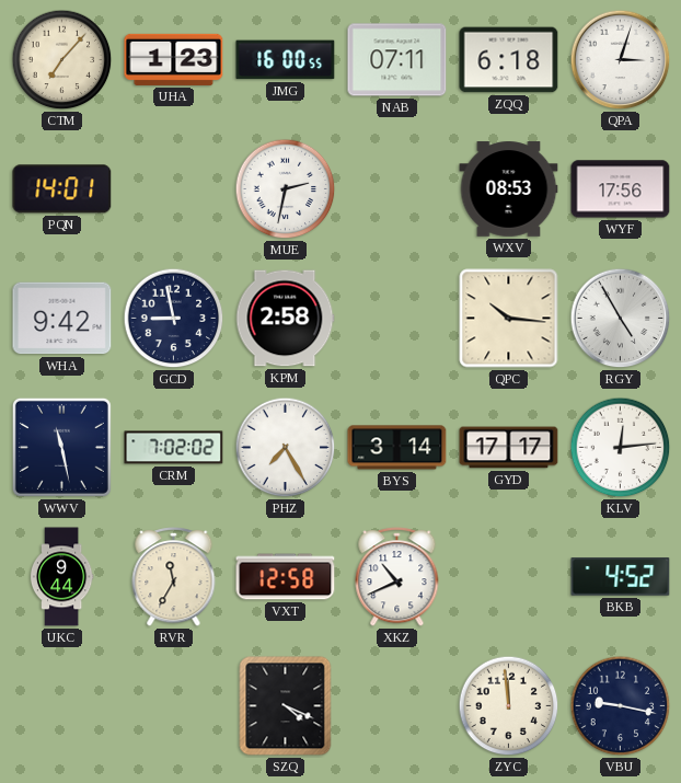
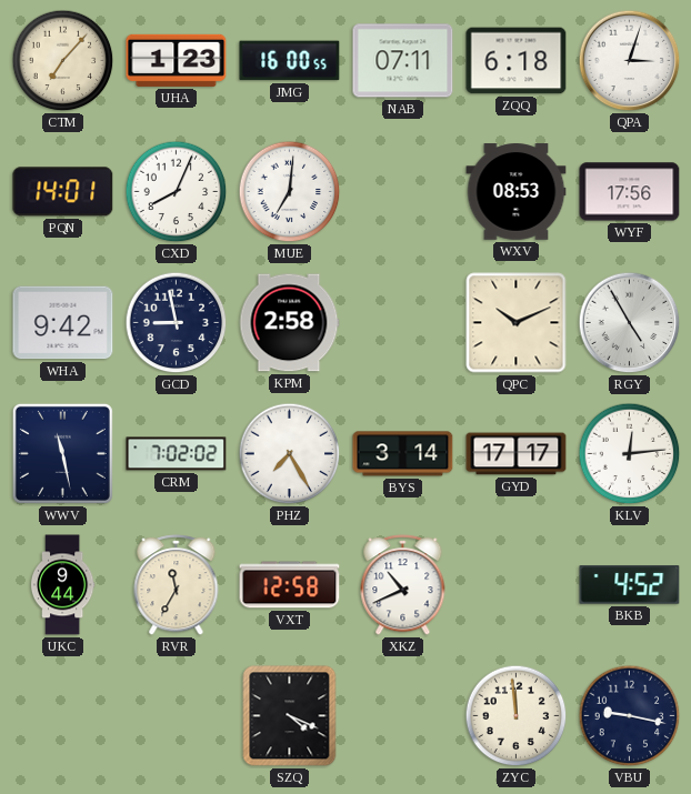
CXD: none -> 8:04 (177, 192)
MUE: 2:32 -> 7:01 (290, 192)
QPC: 10:16 -> 10:11 (517, 323)
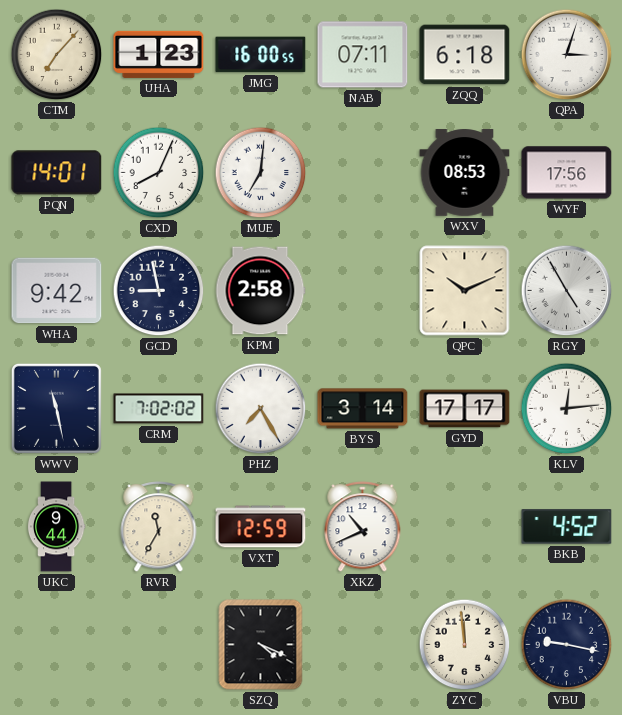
VXT: 12:58 -> 12:59 (261, 527)
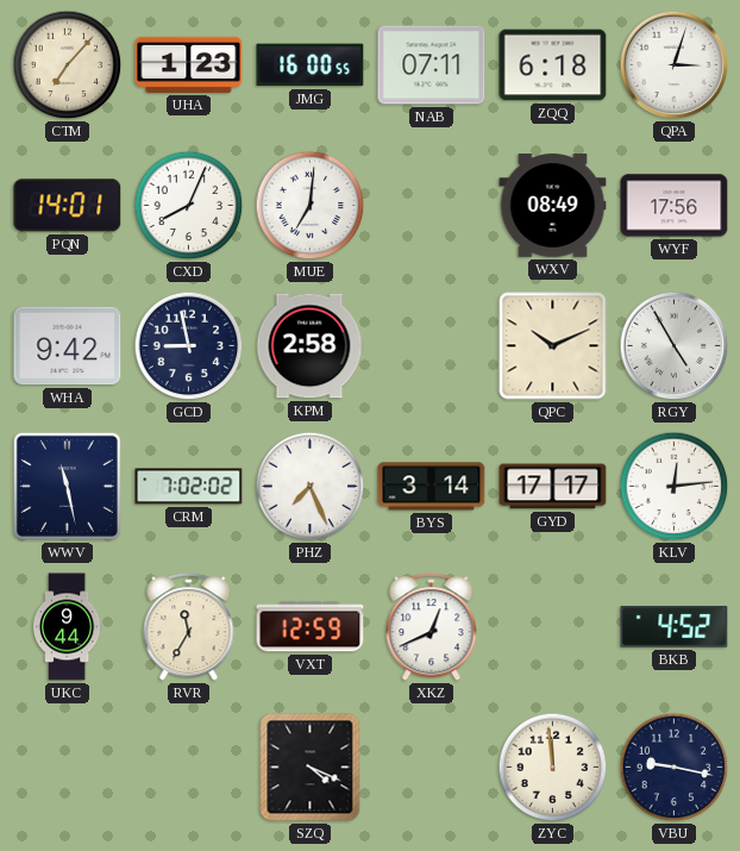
WXV: 08:53 -> 08:49 (553, 206)
PHZ: 7:25 -> 7:26 (311, 487)
XKZ: 10:41 -> 12:41 (432, 627)
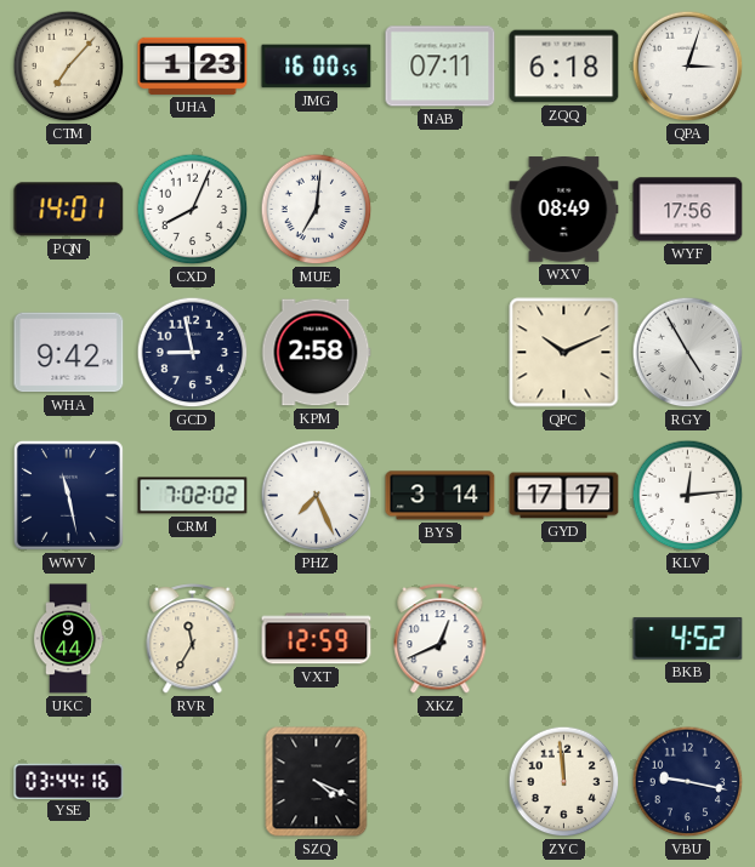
YSE: none -> 03:44 (69, 781)
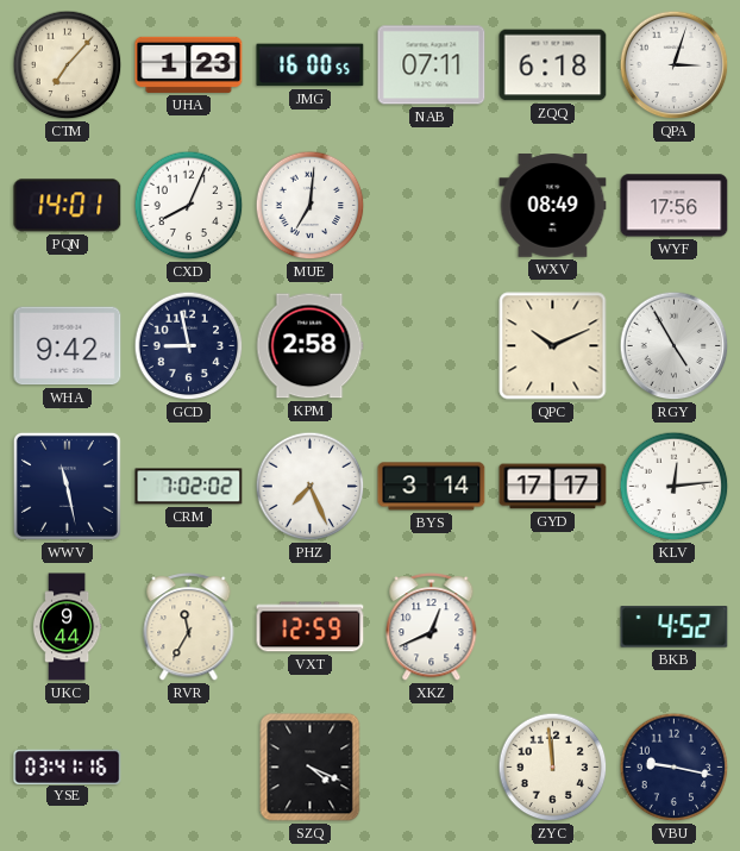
YSE: 03:44 -> 03:41 (68, 766)
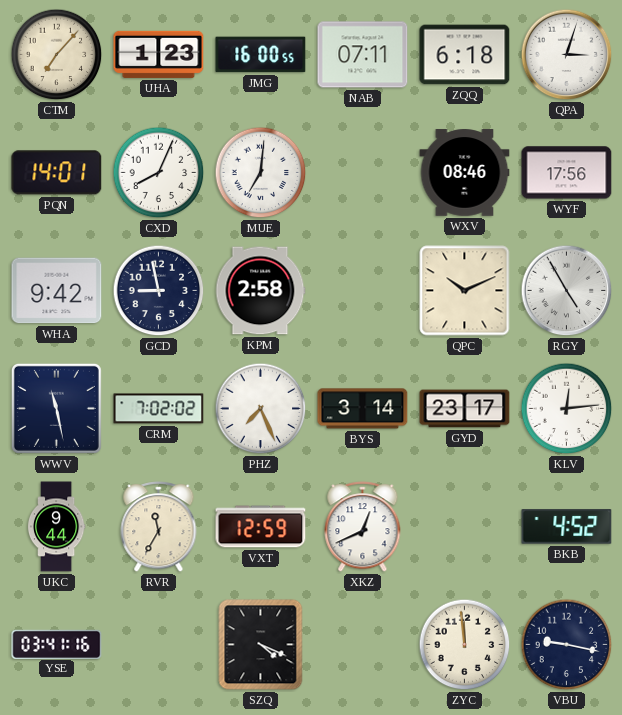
WXV: 08:49 -> 08:46 (465, 173)
GYD: 17:17 -> 23:17 (465, 409)
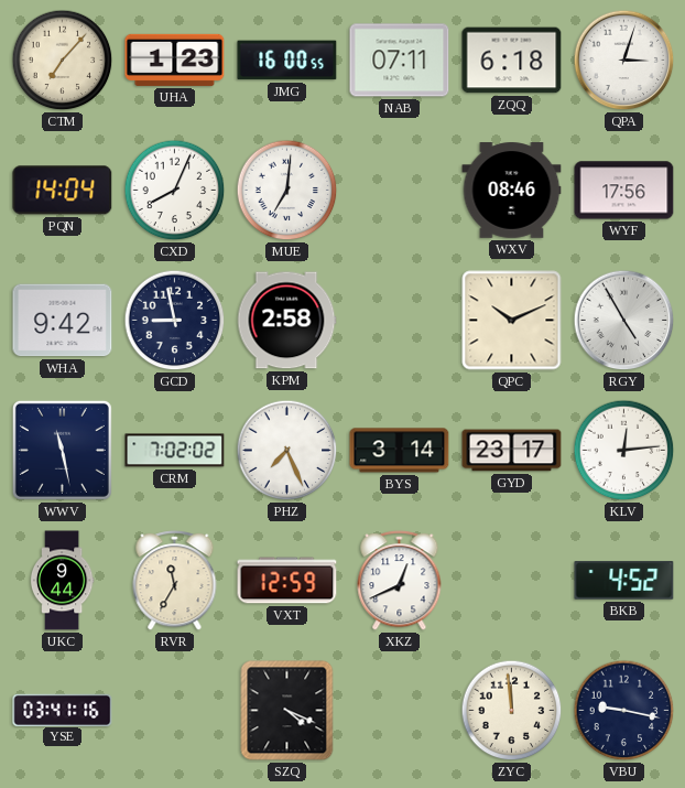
PQN: 14:01 -> 14:04 (63, 191)
